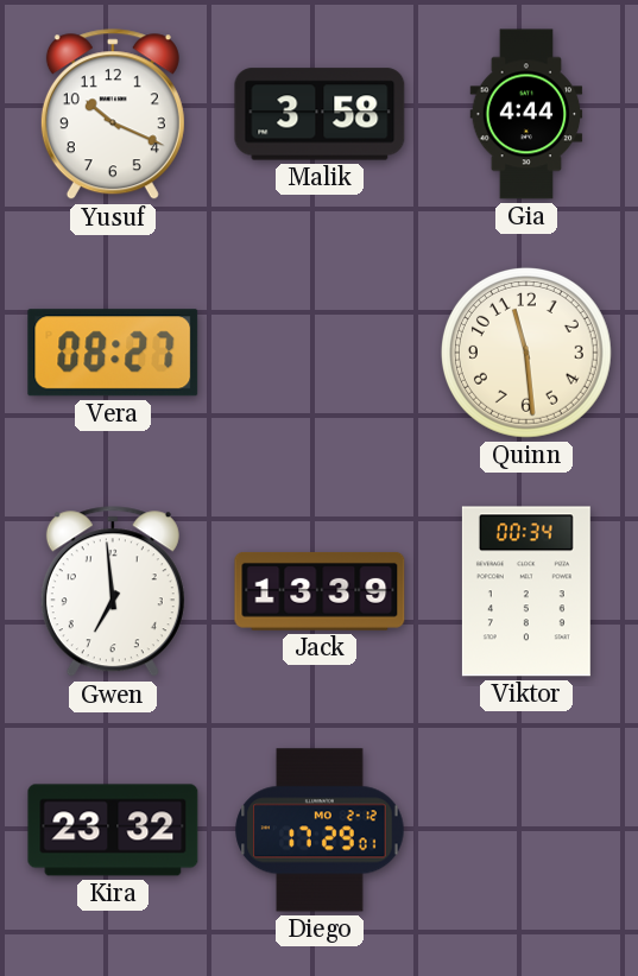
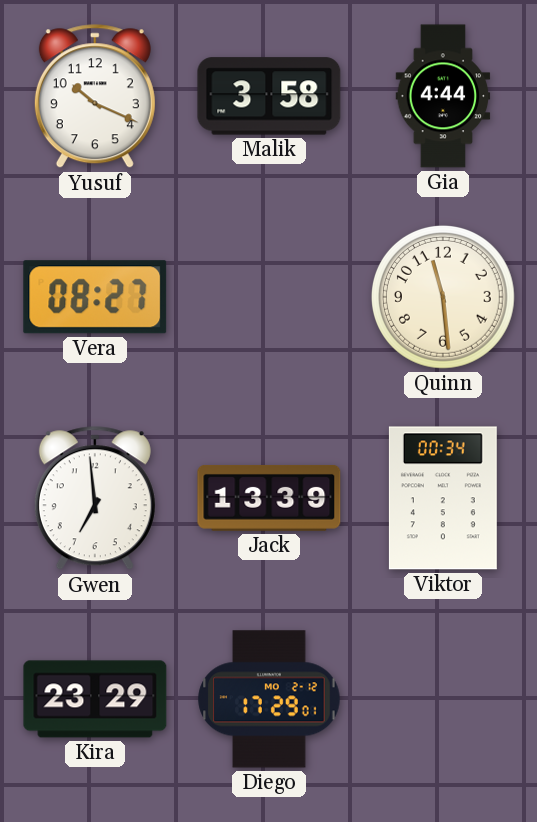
Kira: 23:32 -> 23:29 (95, 699)
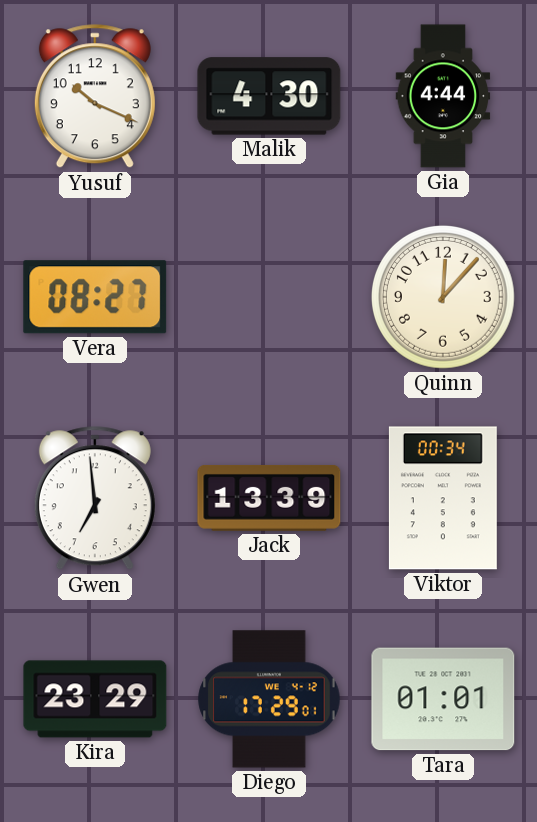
Malik: 3:58 -> 4:30 (269, 96)
Quinn: 11:29 -> 12:07 (443, 297)
Diego date: MO 2-12 -> WE 4-12 (269, 699)
Tara: none -> 01:01 (443, 699)
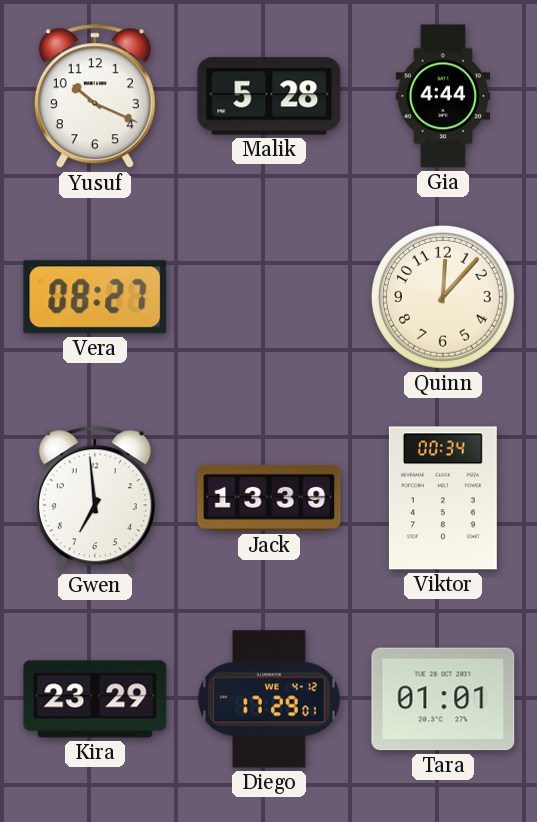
Malik: 4:30 -> 5:28 (269, 96)
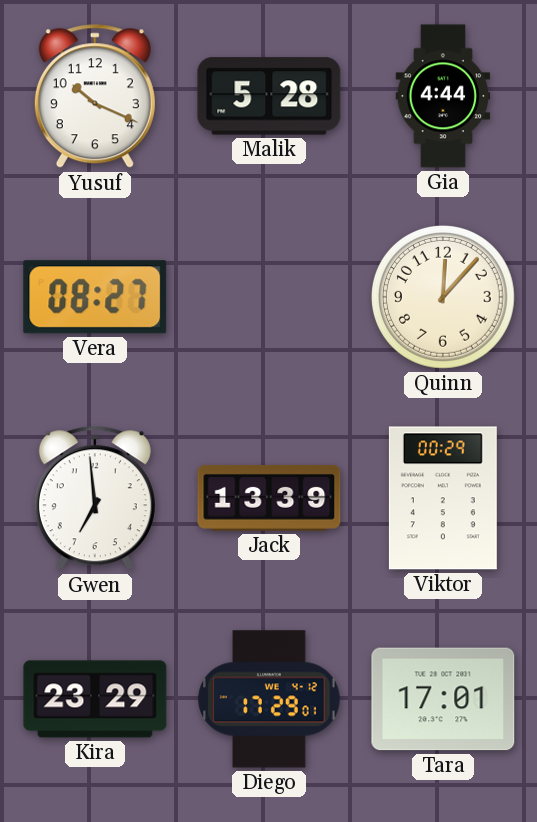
Viktor: 00:34 -> 00:29 (443, 498)
Tara: 01:01 -> 17:01 (443, 699)
